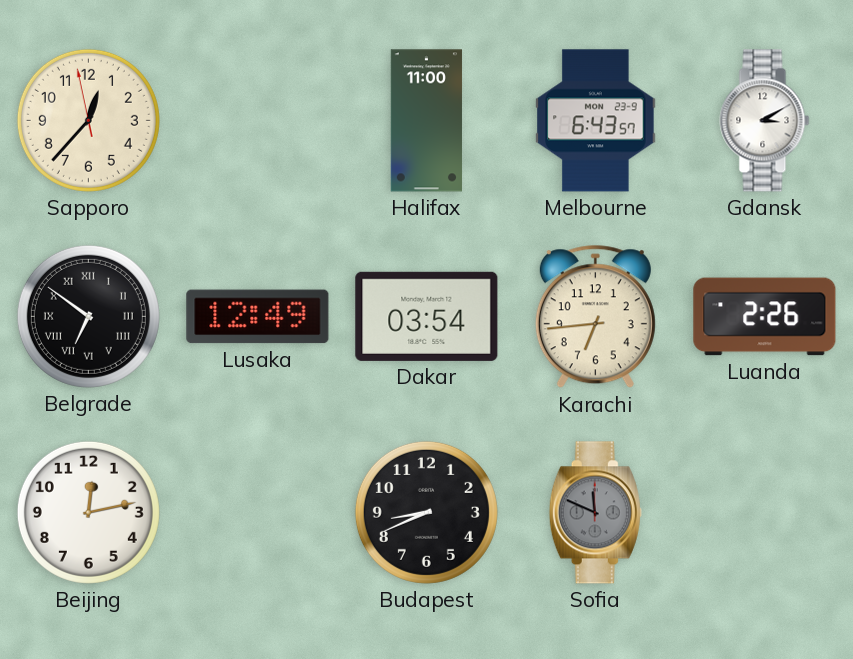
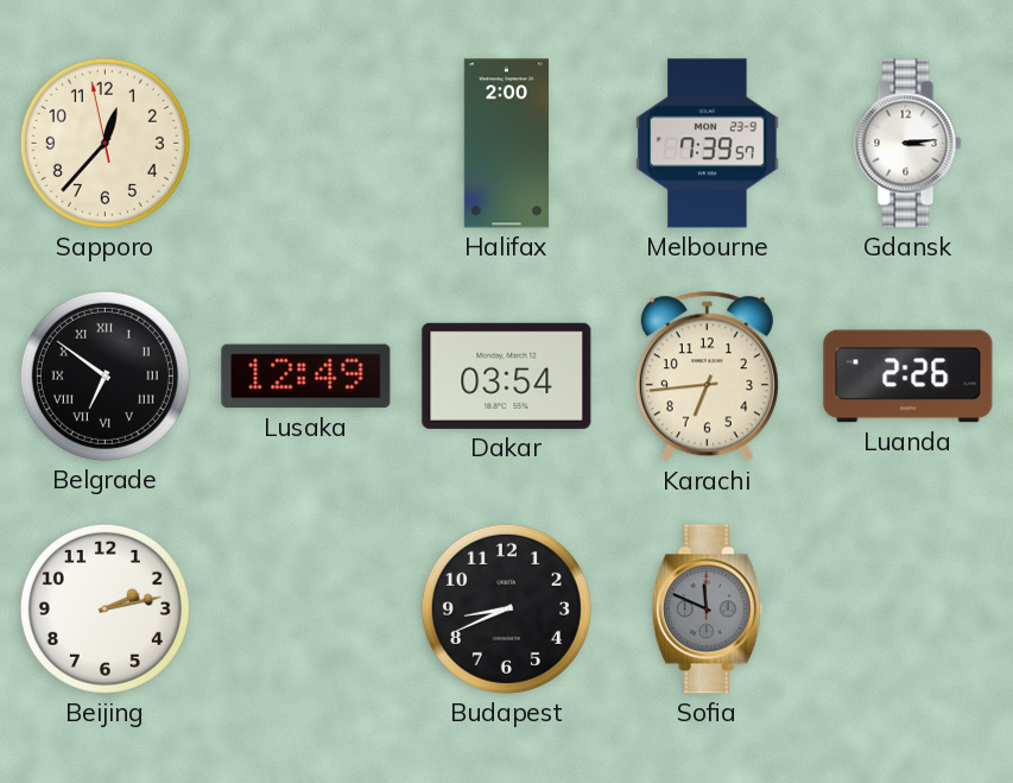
Halifax: 11:00 -> 2:00 (506, 144)
Melbourne: 6:43 -> 7:39 (708, 144)
Gdansk: 3:10 -> 3:14 (908, 144)
Beijing: 12:13 -> 2:13 (105, 608)
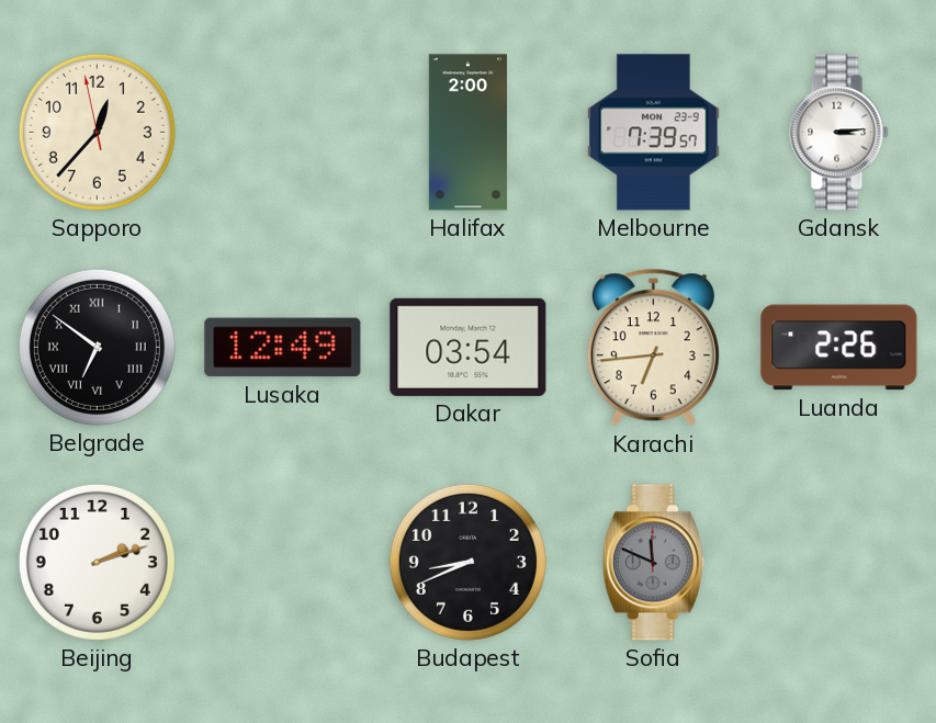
Beijing: 2:13 -> 2:12 (97, 562)
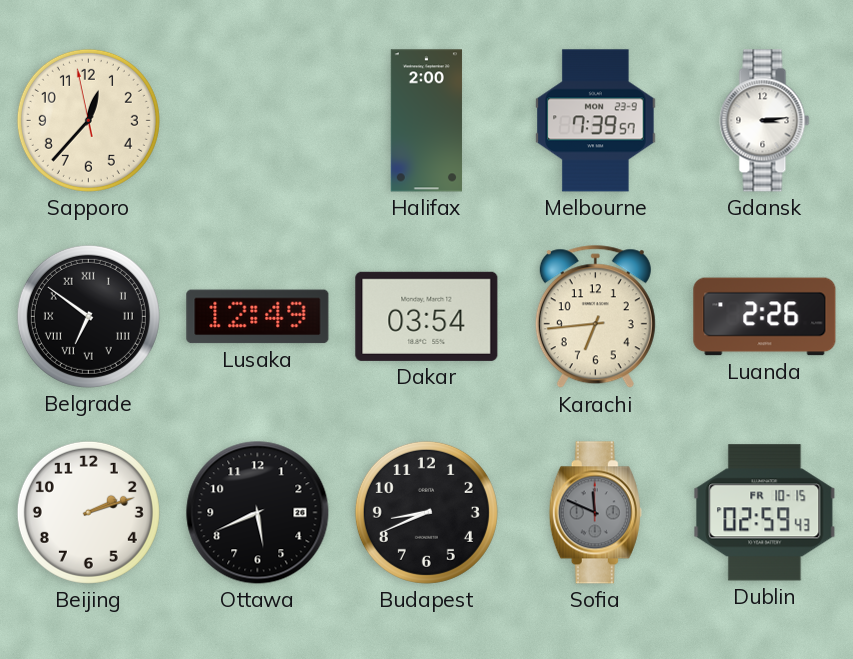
Ottawa: none -> 5:41 (258, 513)
Dublin: none -> 02:59 (765, 513)
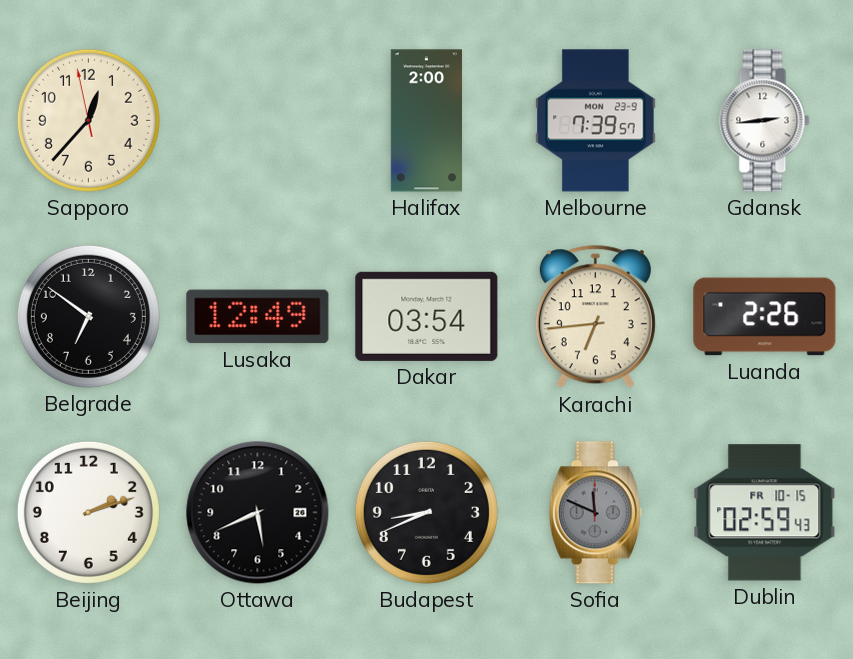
Gdansk: 3:14 -> 2:44 (765, 121)
Belgrade numerals: Roman -> Arabic (88, 316)
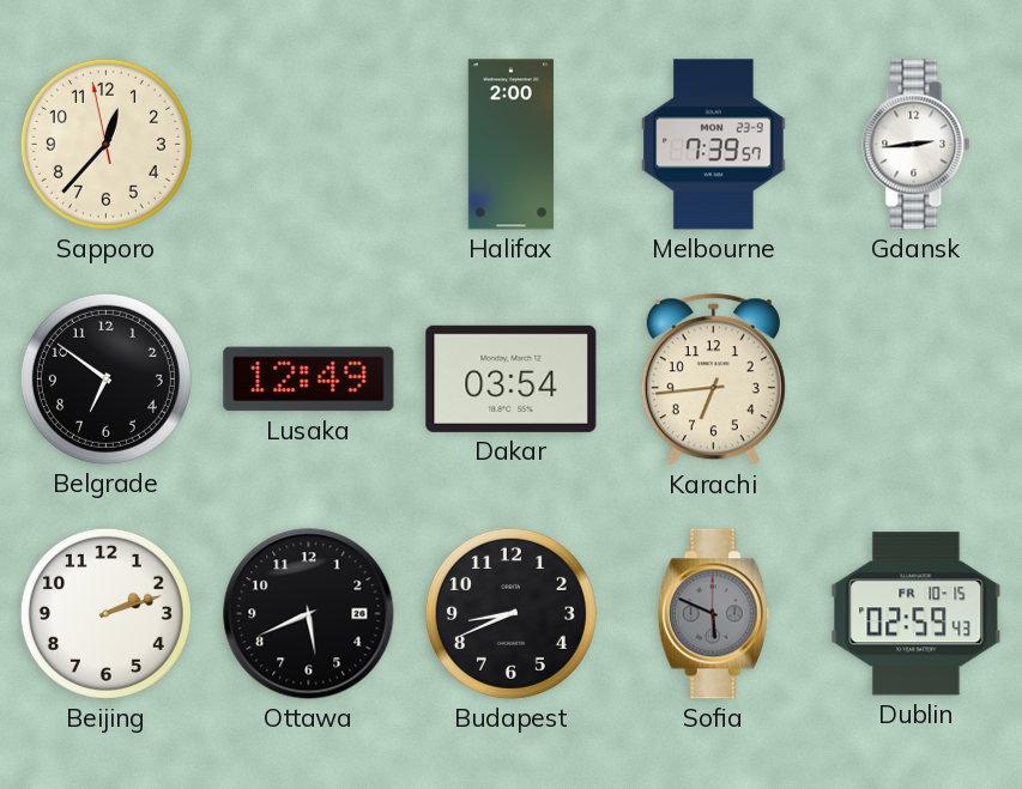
Luanda: 2:26 -> none (765, 317)
Sofia: 11:49 -> 5:49 (713, 614)
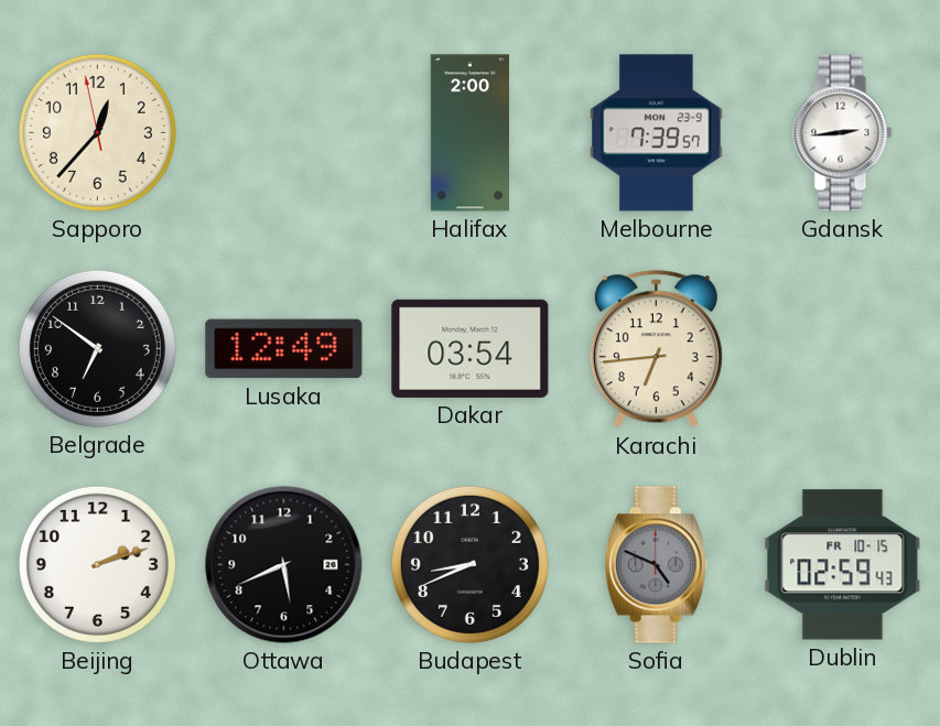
Sofia: 5:49 -> 4:49 (656, 565)
